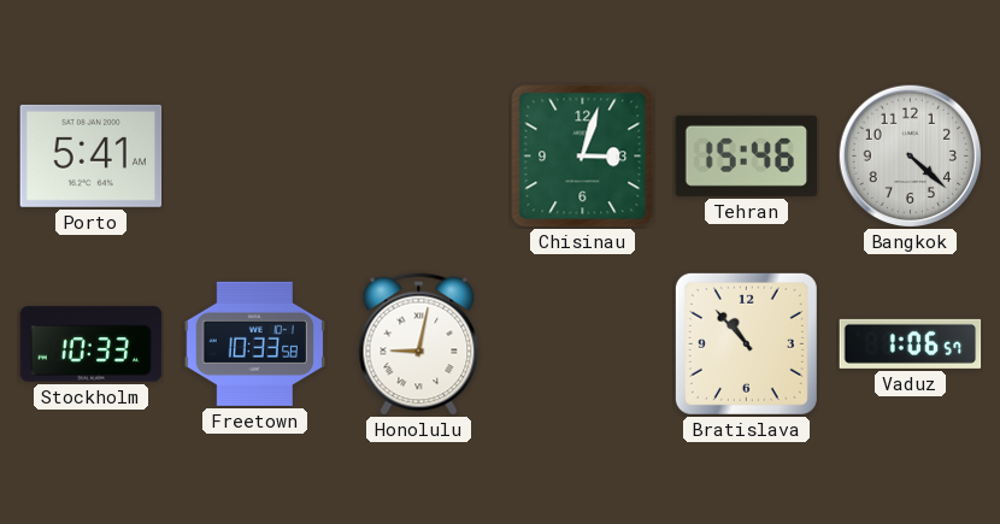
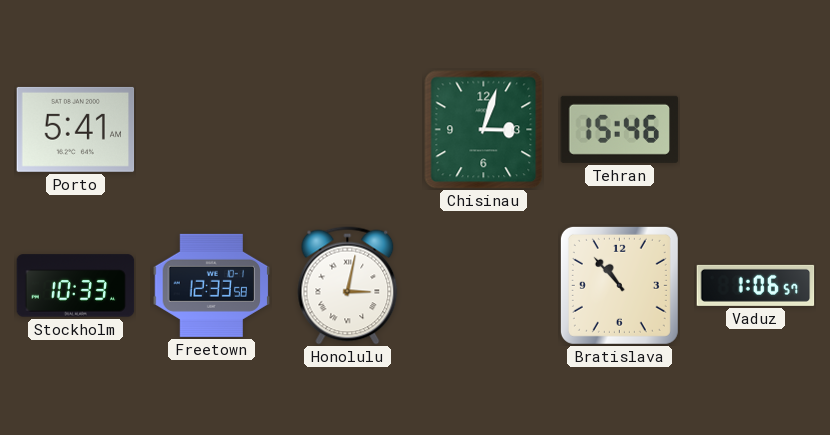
Bangkok: 4:22 -> none (910, 155)
Freetown: 10:33 -> 12:33 (212, 285)
Honolulu: 9:02 -> 3:02 (348, 286)
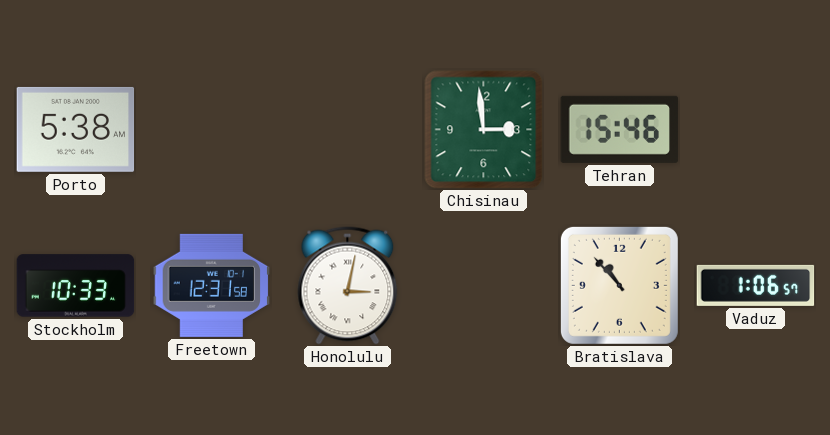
Porto: 5:41 -> 5:38 (76, 129)
Chisinau: 3:03 -> 2:59 (484, 130)
Freetown: 12:33 -> 12:31 (212, 285)
